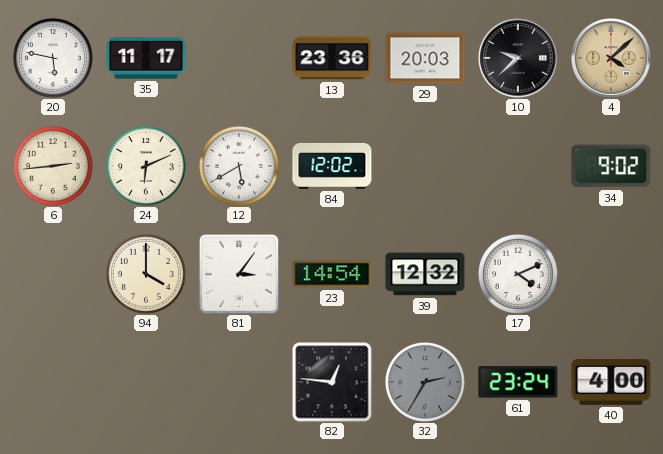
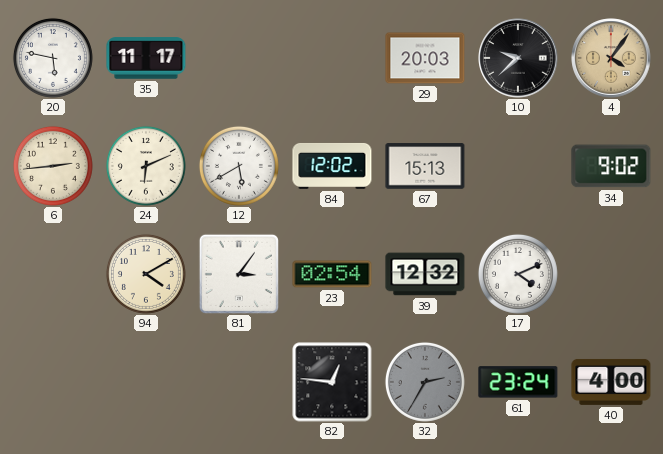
13: 23:36 -> none (332, 58)
4: 4:08 -> 4:06 (611, 58)
67: none -> 15:13 (425, 166)
94: 4:00 -> 4:10 (146, 274)
23: 14:54 -> 02:54 (332, 274)
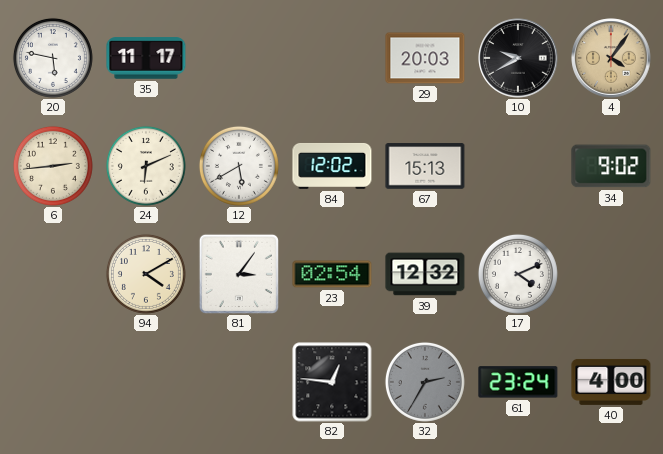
10: 9:38 -> 9:40 (518, 58)
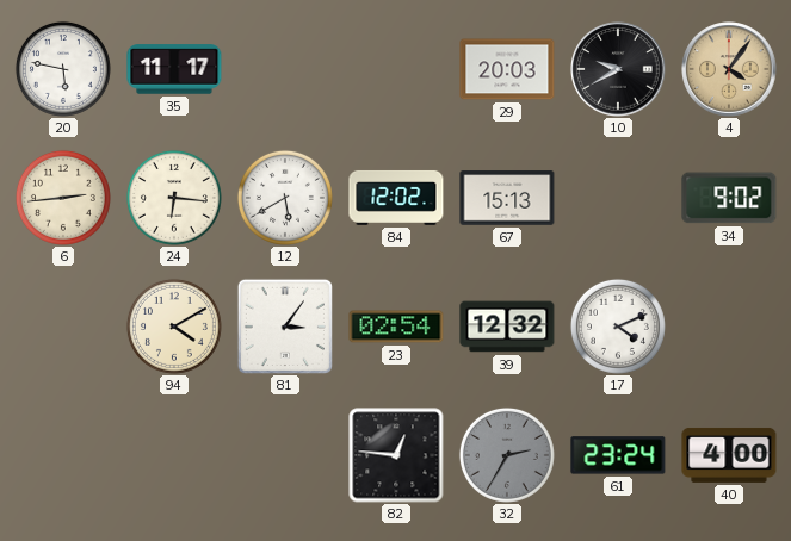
24: 6:11 -> 6:16 (174, 198)
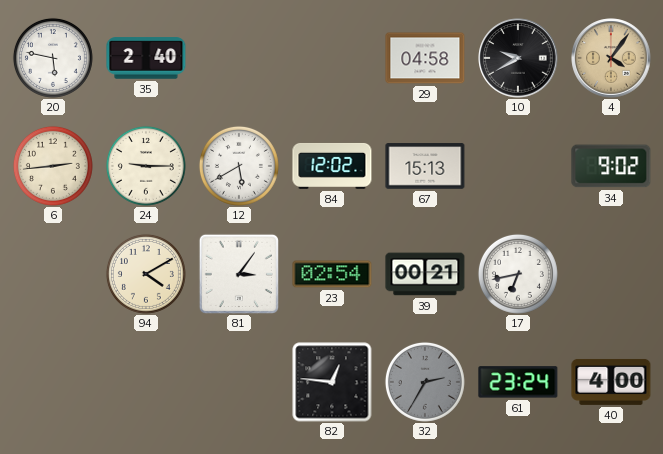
35: 11:17 -> 2:40 (146, 58)
29: 20:03 -> 04:58 (425, 58)
24: 6:16 -> 9:15 (146, 166)
39: 12:32 -> 00:21 (425, 274)
17: 4:11 -> 6:43 (518, 274)
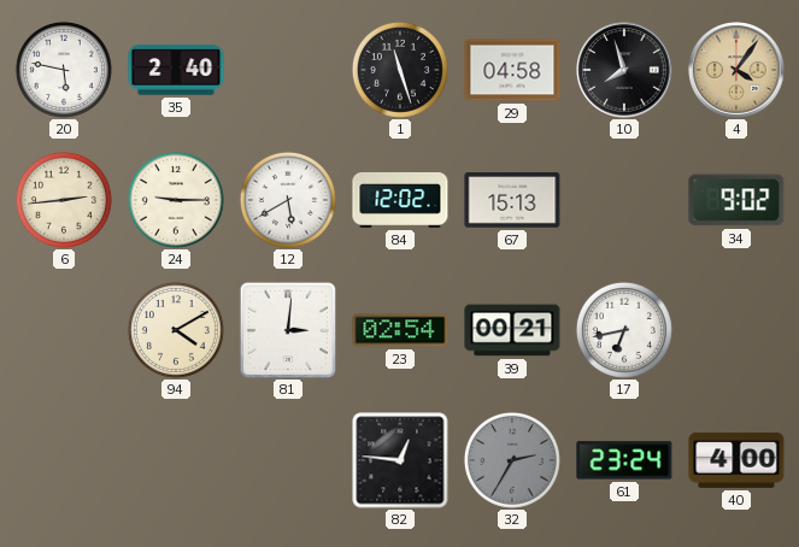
1: none -> 11:27 (400, 70)
10: 9:40 -> 7:57 (624, 70)
81: 3:06 -> 3:01 (288, 330)
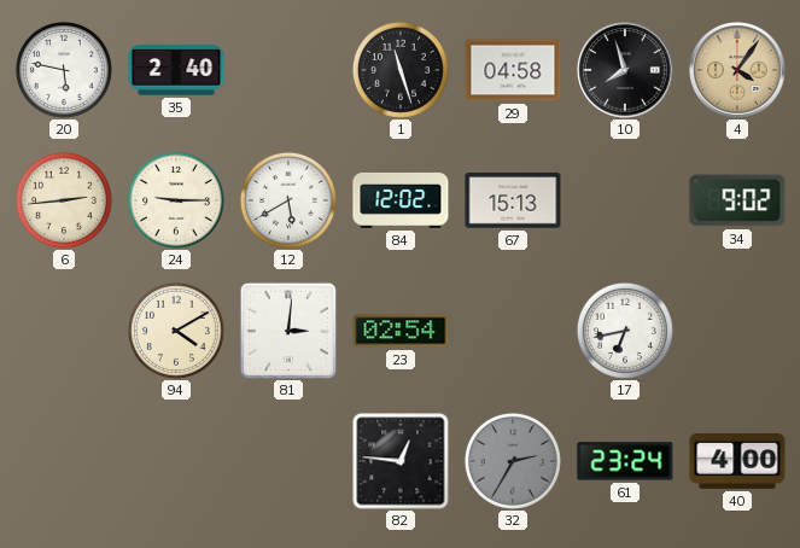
39: 00:21 -> none (512, 330)
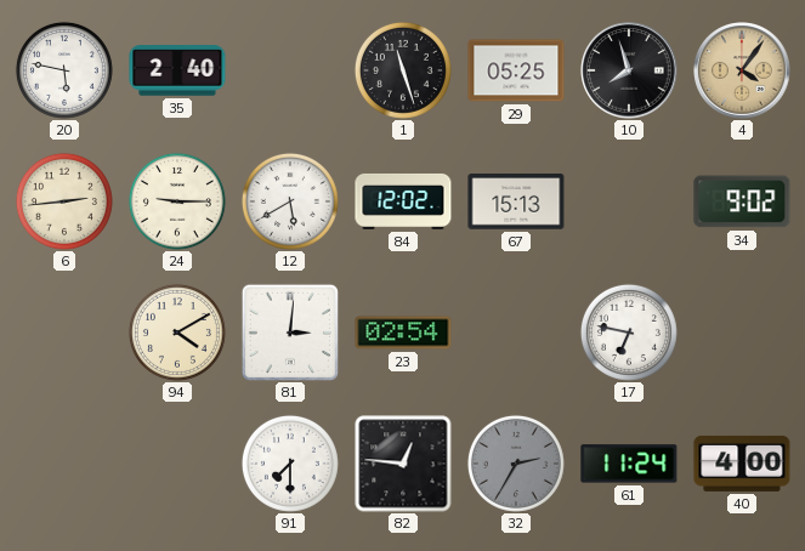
29: 04:58 -> 05:25 (516, 70)
17: 6:43 -> 6:47 (629, 333)
91: none -> 7:30 (290, 464)
61: 23:24 -> 11:24 (629, 464)
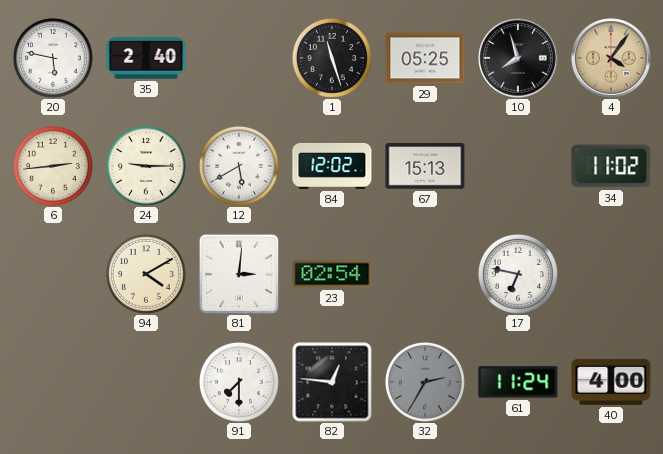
34: 9:02 -> 11:02 (611, 166)
